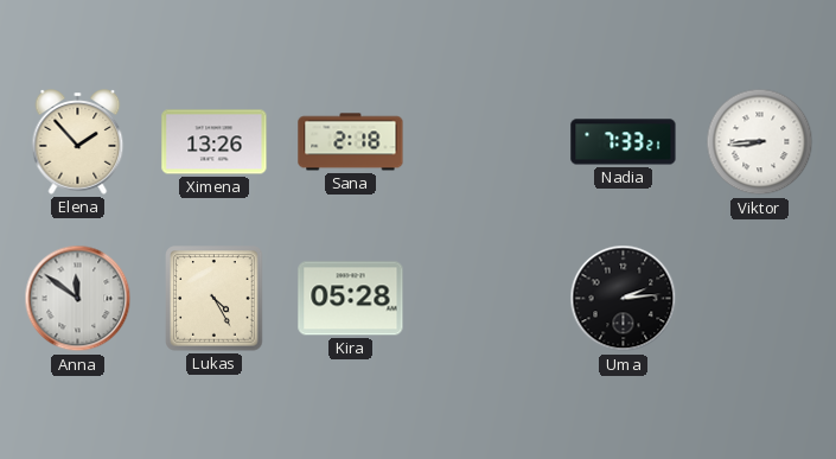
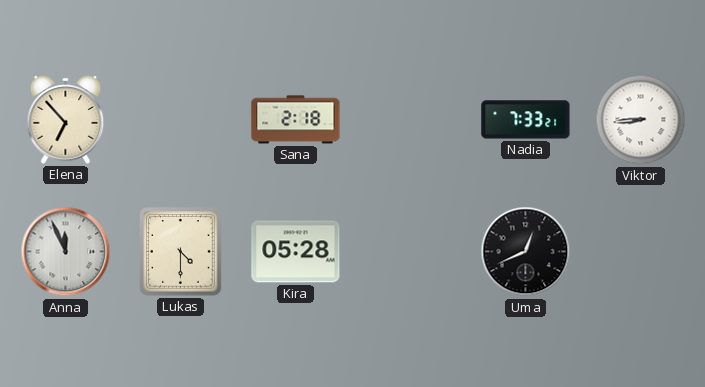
Elena: 1:53 -> 6:53 (66, 120)
Ximena: 13:26 -> none (215, 142)
Anna: 11:51 -> 11:56 (66, 252)
Lukas: 4:25 -> 4:30 (181, 252)
Uma: 2:14 -> 12:41 (526, 252)
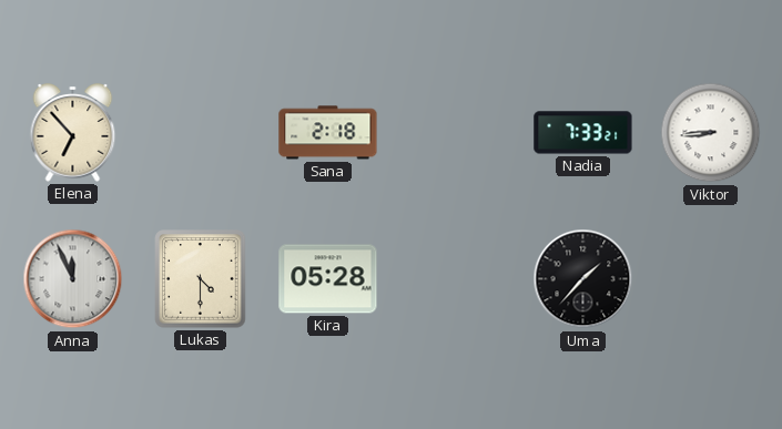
Uma: 12:41 -> 1:37 (583, 279)
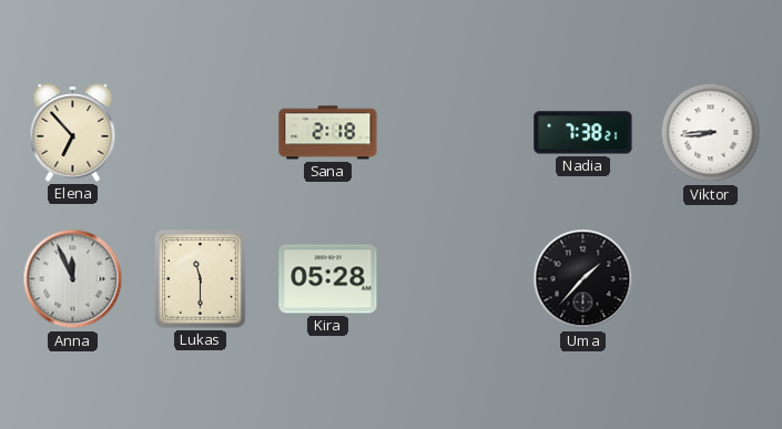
Nadia: 7:33 -> 7:38 (583, 133)
Lukas: 4:30 -> 11:30 (201, 279)
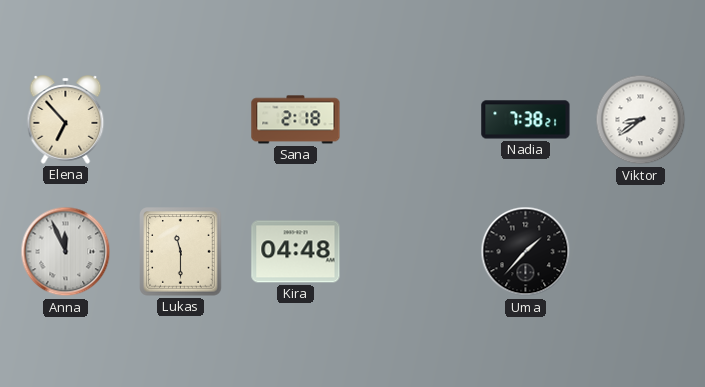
Viktor: 8:44 -> 8:39 (641, 120)
Kira: 05:28 -> 04:48 (296, 252)
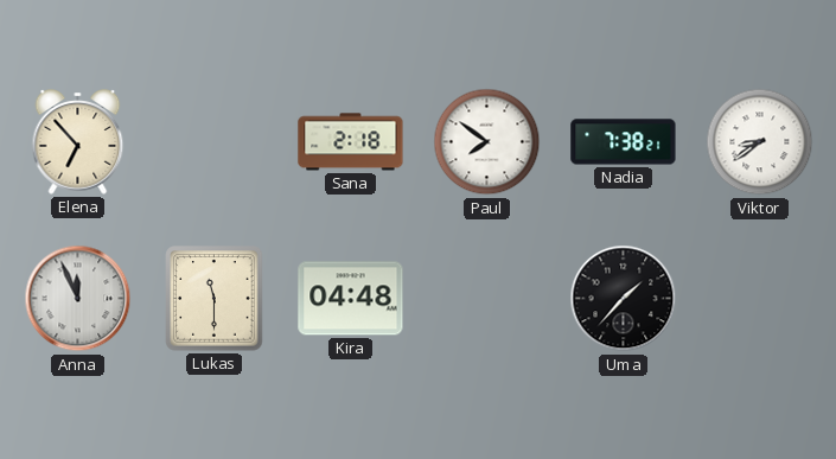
Paul: none -> 7:51 (487, 142)
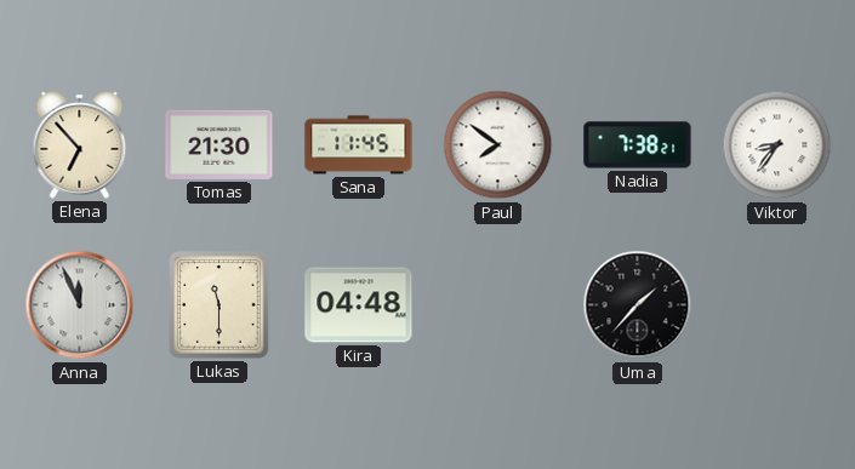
Tomas: none -> 21:30 (220, 144)
Sana: 2:18 -> 11:45 (359, 145)
Viktor: 8:39 -> 8:36 (777, 145)
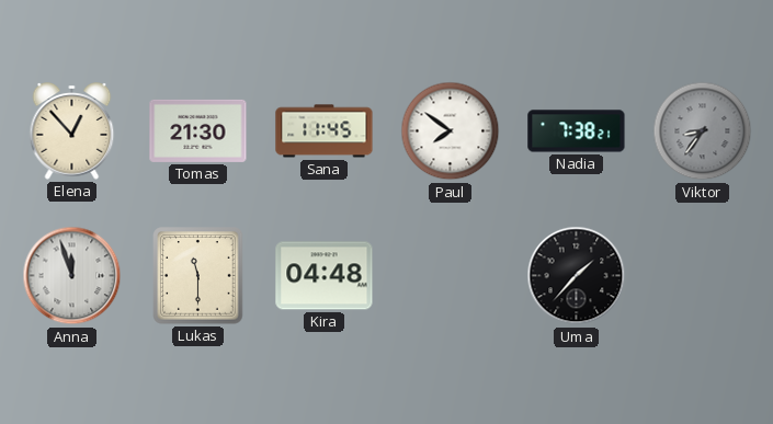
Elena: 6:53 -> 12:53 (72, 131)
Viktor dial: white -> grey (703, 131)
Anna: 11:56 -> 11:57 (72, 276)
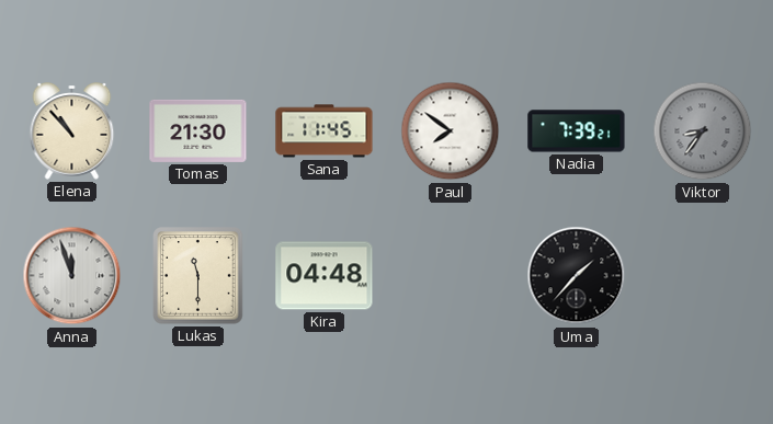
Elena: 12:53 -> 10:53 (72, 131)
Nadia: 7:38 -> 7:39 (577, 131)
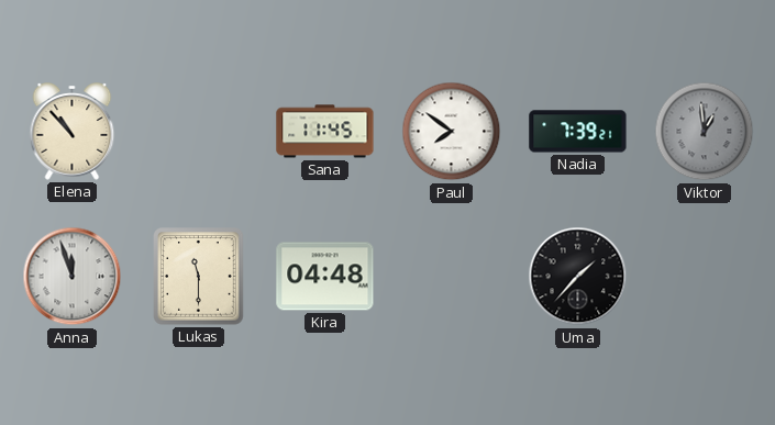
Tomas: 21:30 -> none (198, 130)
Viktor: 8:36 -> 12:59 (705, 132)
